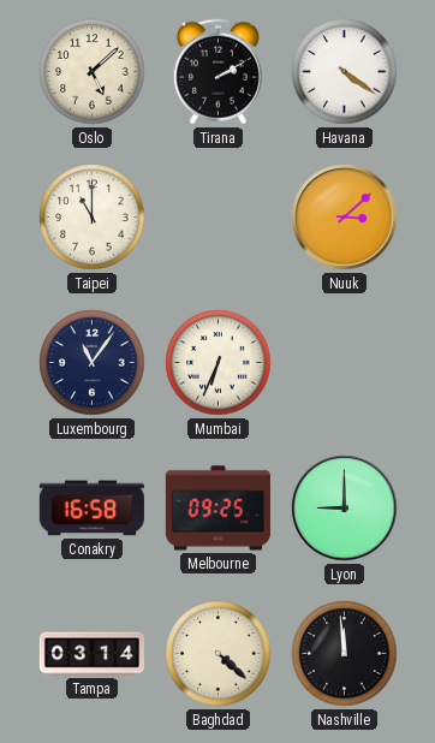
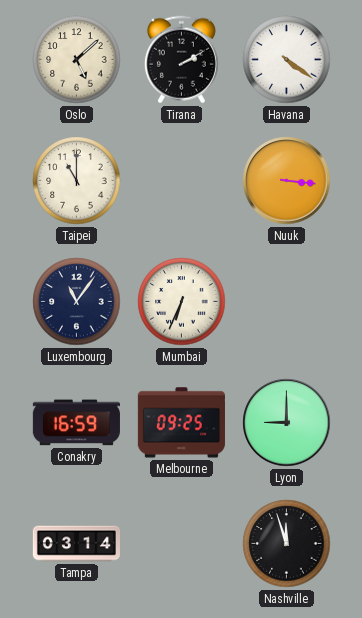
Nuuk: 3:08 -> 3:16 (287, 181)
Conakry: 16:58 -> 16:59 (76, 423)
Baghdad: 4:22 -> none (219, 654)
Nashville: 11:59 -> 11:57 (287, 544)
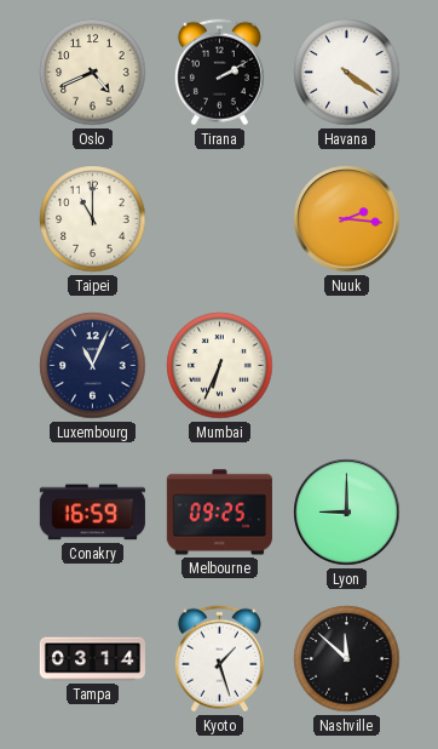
Oslo: 5:08 -> 4:41 (93, 73)
Nuuk: 3:16 -> 2:16 (347, 219)
Luxembourg: 11:06 -> 11:04 (93, 366)
Kyoto: none -> 1:27 (219, 659)
Nashville: 11:57 -> 11:52 (347, 659)
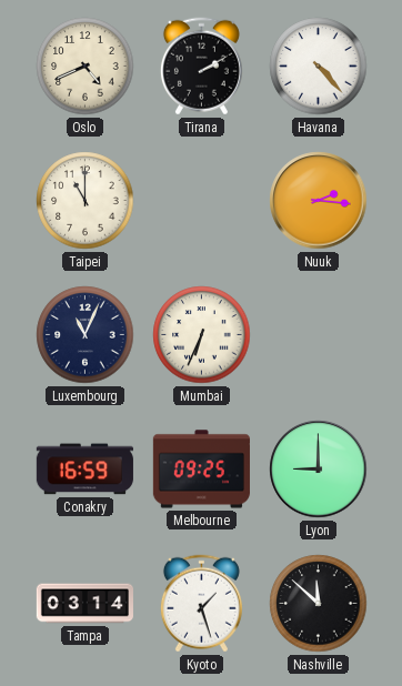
Havana: 4:21 -> 4:23 (319, 67)
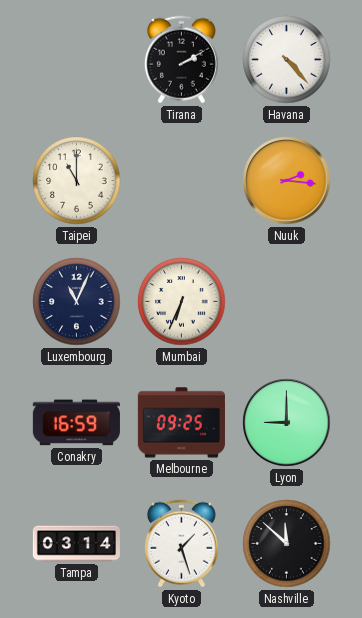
Oslo: 4:41 -> none (86, 67)
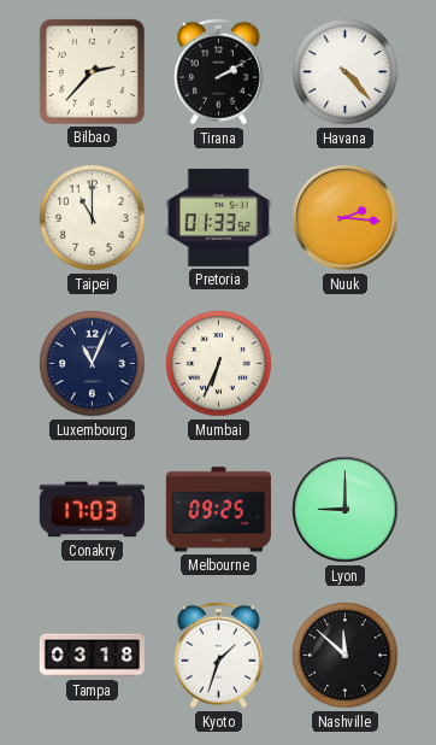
Bilbao: none -> 2:37 (92, 71)
Pretoria: none -> 01:33 (218, 217)
Conakry: 16:59 -> 17:03 (92, 510)
Tampa: 03:14 -> 03:18 (92, 656)
Kyoto: 1:27 -> 1:33 (218, 656)
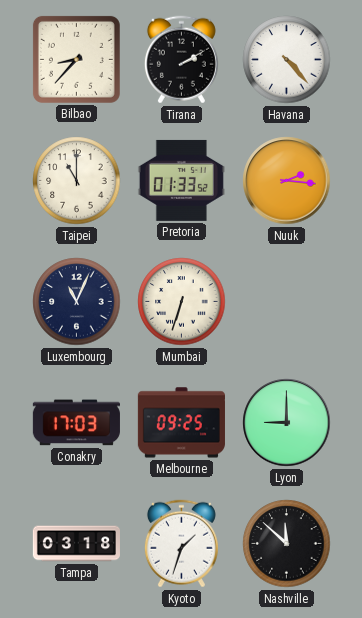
Bilbao: 2:37 -> 8:37 (76, 59)
Mumbai: 6:34 -> 6:33 (182, 302)
